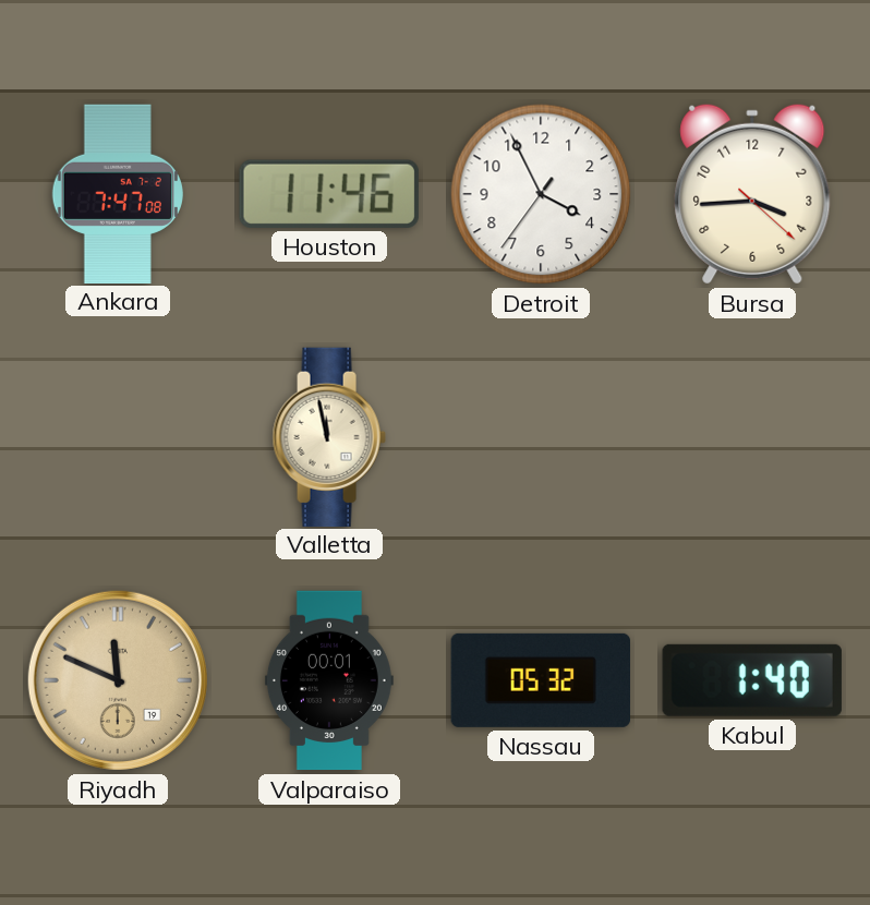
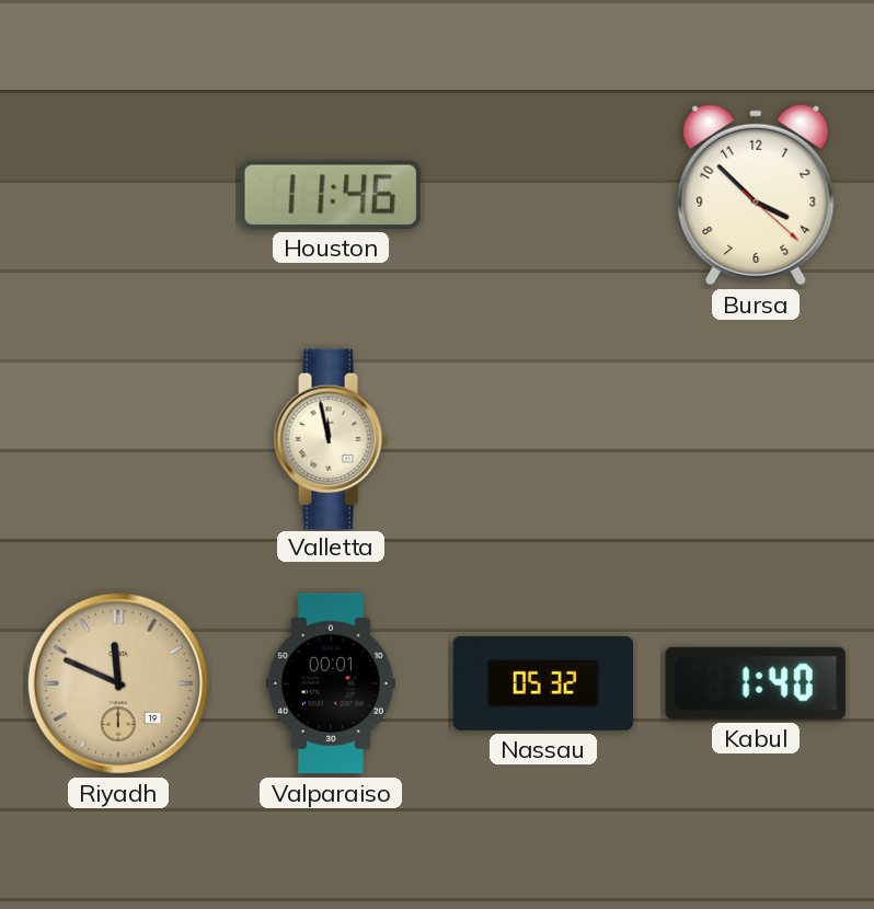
Ankara: 7:47 -> none (118, 193)
Detroit: 3:55 -> none (541, 194)
Bursa: 3:44 -> 3:52 (756, 195)
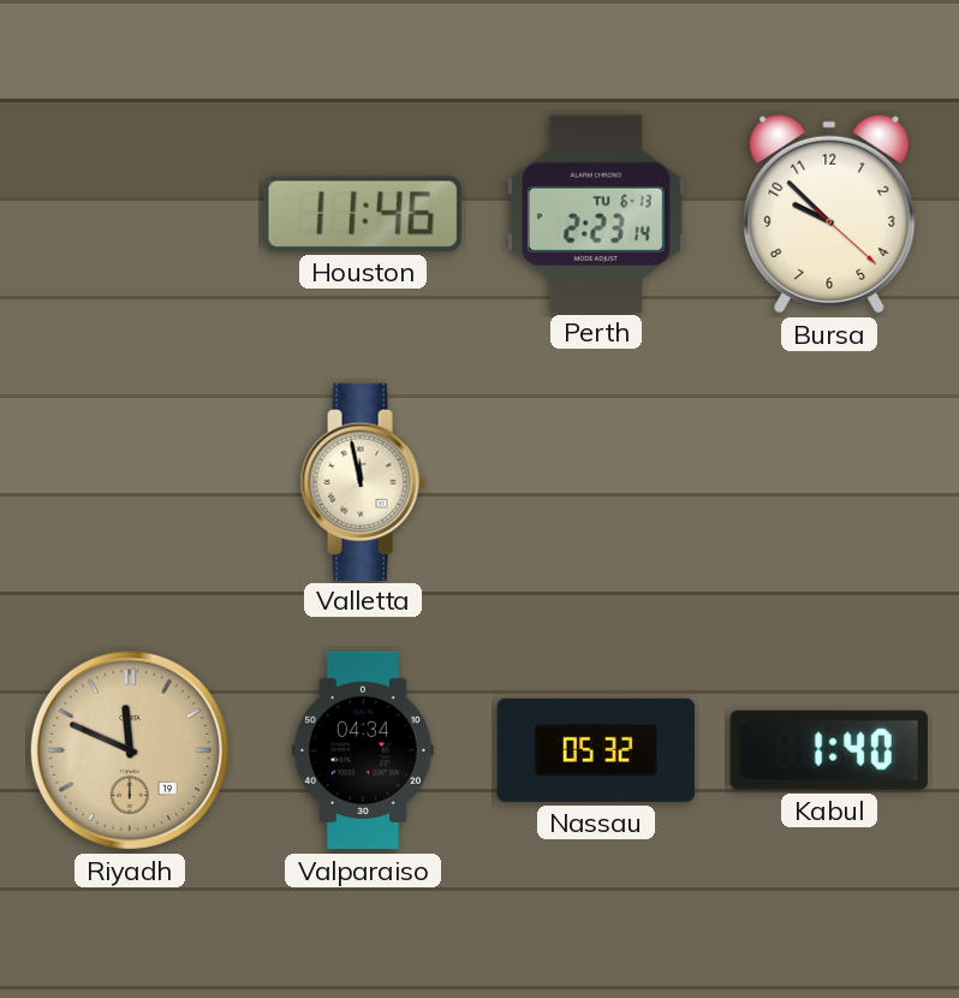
Perth: none -> 2:23 (596, 213)
Bursa: 3:52 -> 9:52 (829, 214)
Valparaiso: 00:01 -> 04:34 (363, 750)
